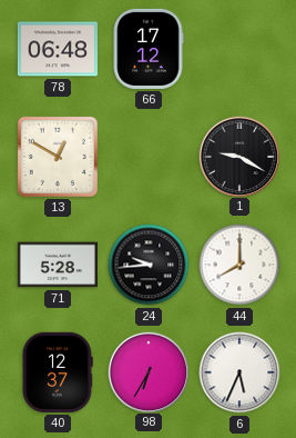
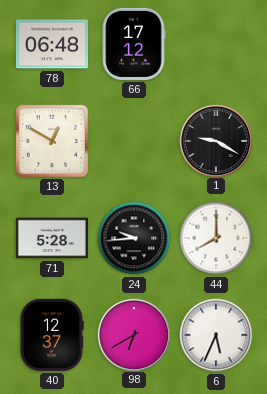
98: 6:35 -> 6:40 (134, 334)
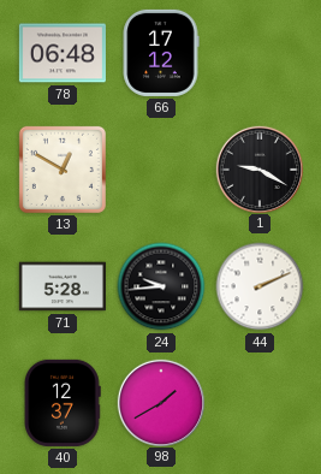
44: 8:00 -> 2:11 (260, 286)
98: 6:40 -> 1:40 (161, 402)
6: 5:34 -> none (216, 335)
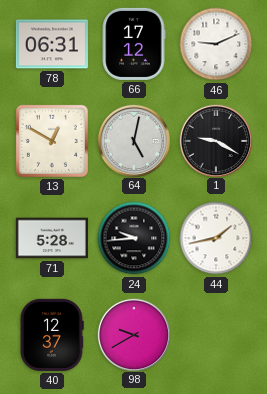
78: 06:48 -> 06:31 (52, 44)
46: none -> 9:11 (216, 44)
64: none -> 5:02 (134, 140)
44: 2:11 -> 1:43 (216, 238)
98: 1:40 -> 9:40 (134, 334)
